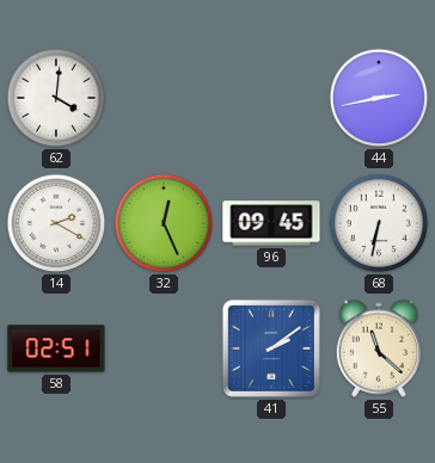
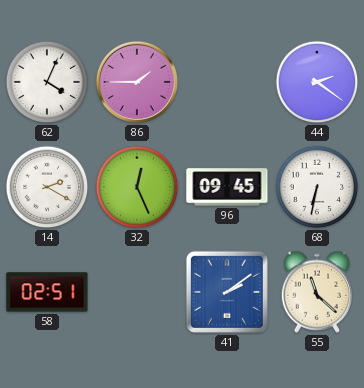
62: 4:01 -> 4:04 (47, 82)
86: none -> 1:45 (137, 82)
44: 2:43 -> 2:21 (317, 82)
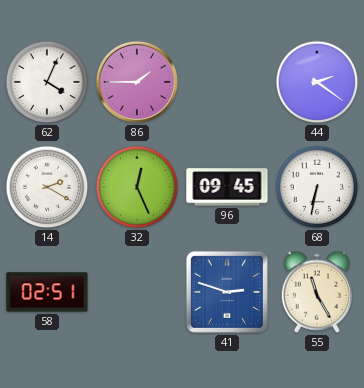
41: 2:09 -> 2:48 (227, 292)
55: 11:22 -> 11:25 (317, 292)
